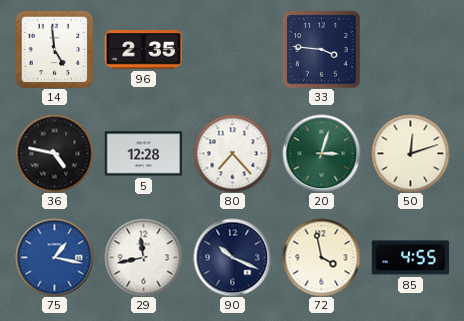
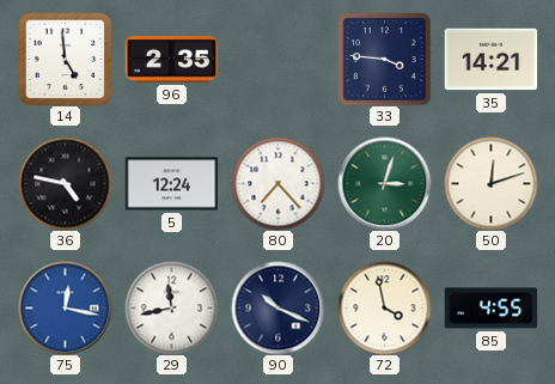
35: none -> 14:21 (490, 60)
5: 12:28 -> 12:24 (171, 184)
75: 1:17 -> 12:17 (65, 307)
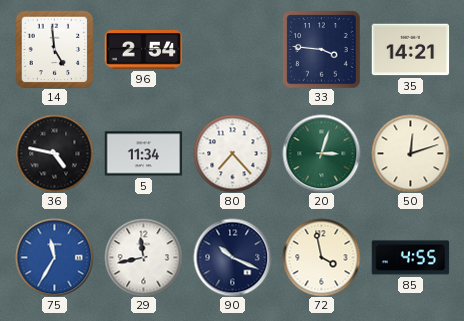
96: 2:35 -> 2:54 (143, 50)
5: 12:24 -> 11:34 (143, 154)
75: 12:17 -> 11:35 (54, 257)
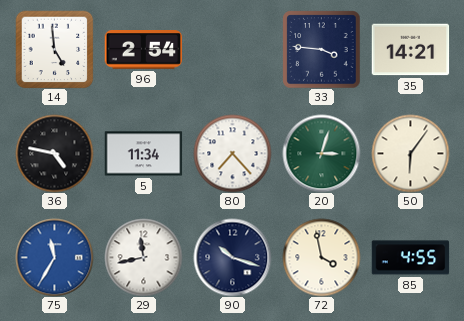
50: 12:12 -> 6:06 (410, 153)
90: 10:19 -> 10:18 (232, 257)
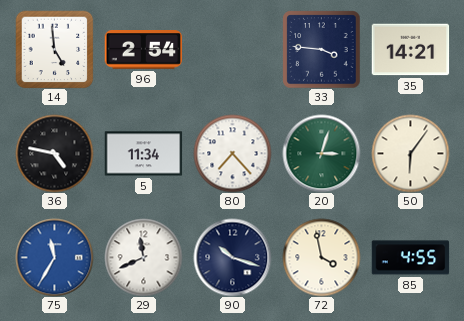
29: 11:43 -> 11:41 (143, 257)
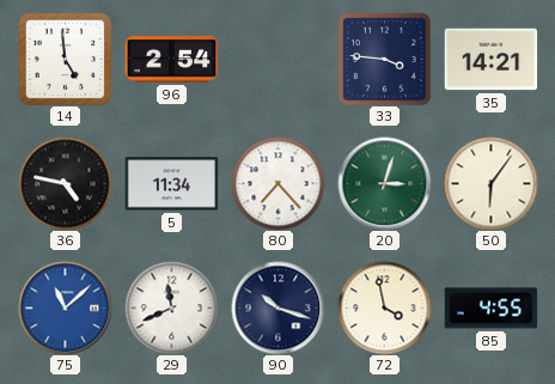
75: 11:35 -> 11:08 (65, 307)
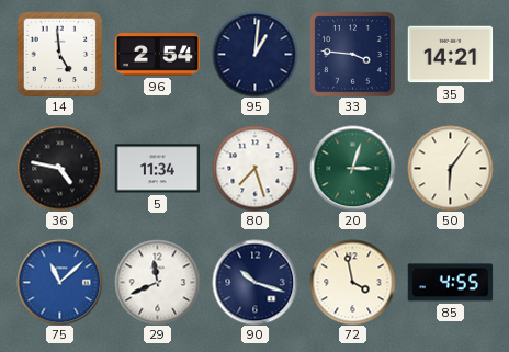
95: none -> 1:01 (255, 54)
80: 7:23 -> 7:27 (255, 168)
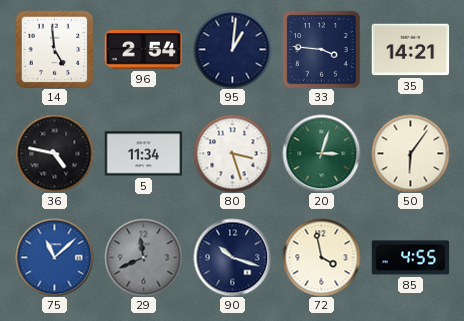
80: 7:27 -> 3:27 (232, 153)
29 dial: white -> grey (143, 257)
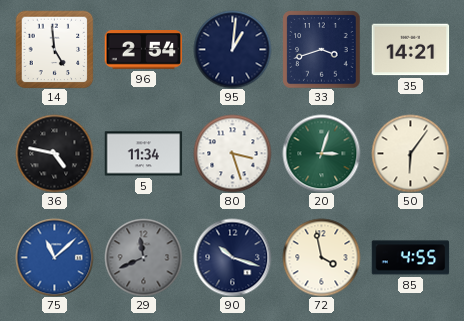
33: 3:46 -> 3:42 (321, 49)
